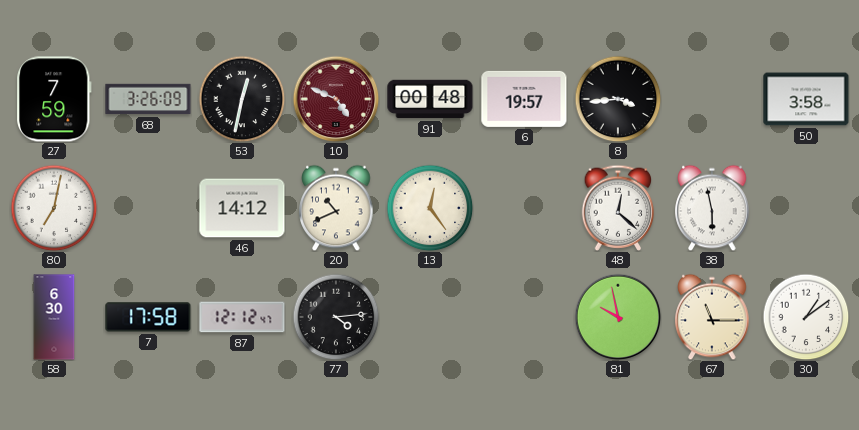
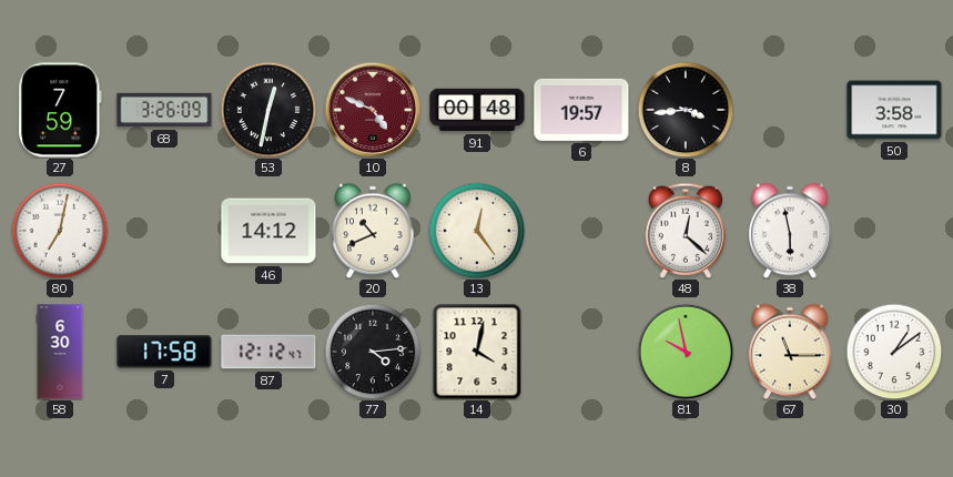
14: none -> 4:02 (477, 352)
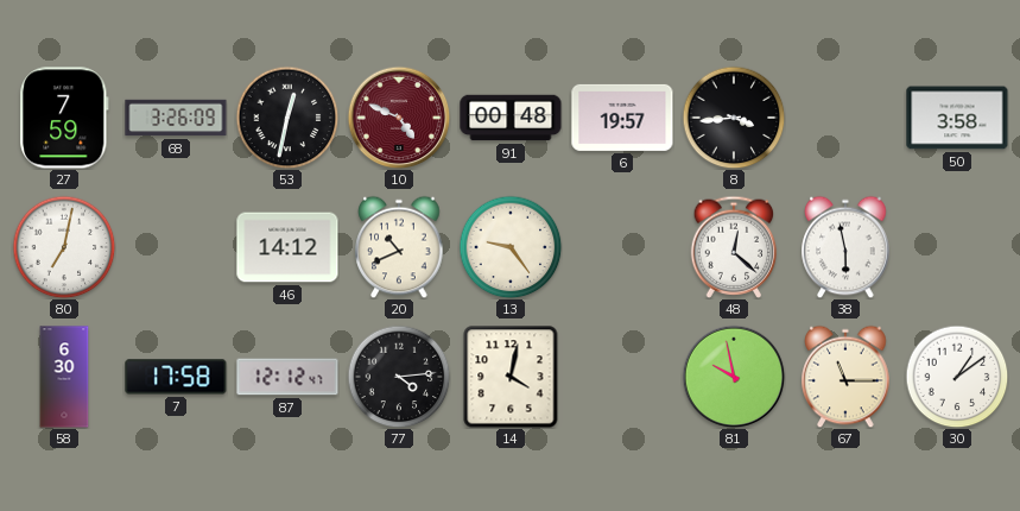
13: 12:24 -> 9:24 (511, 247)
